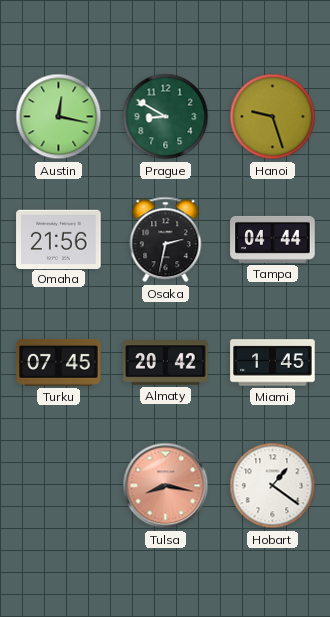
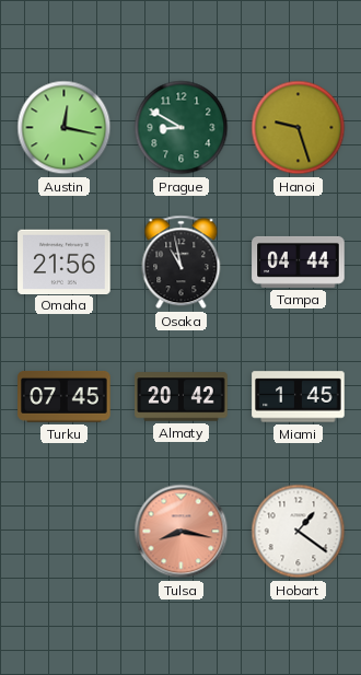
Osaka: 2:32 -> 10:58 (182, 263)
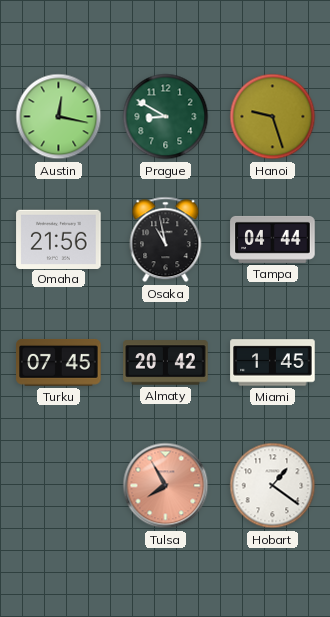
Tulsa: 8:17 -> 7:55 (166, 486)
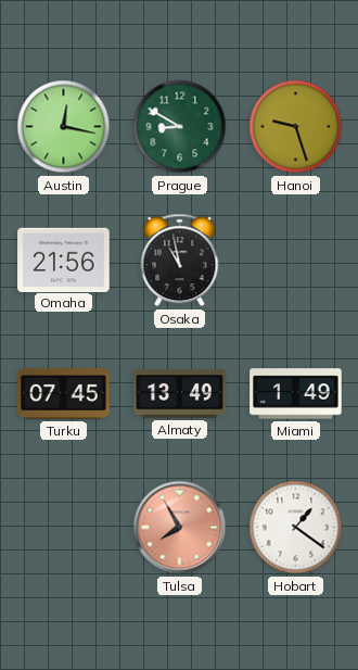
Tampa: 04:44 -> none (273, 239)
Almaty: 20:42 -> 13:49 (180, 394)
Miami: 1:45 -> 1:49 (296, 394)
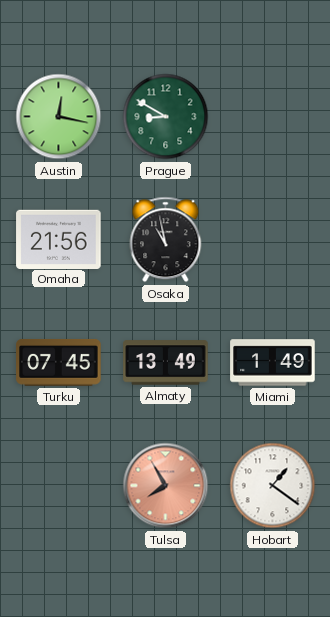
Hanoi: 9:27 -> none (296, 127)
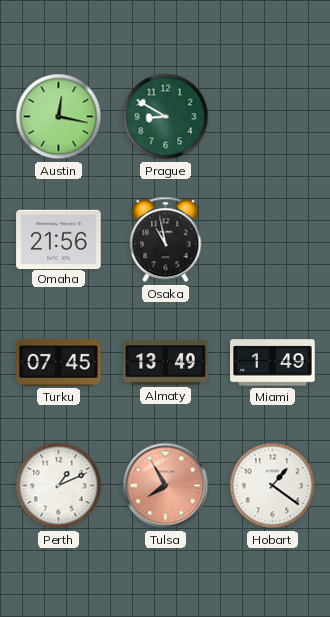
Perth: none -> 1:11 (59, 486)
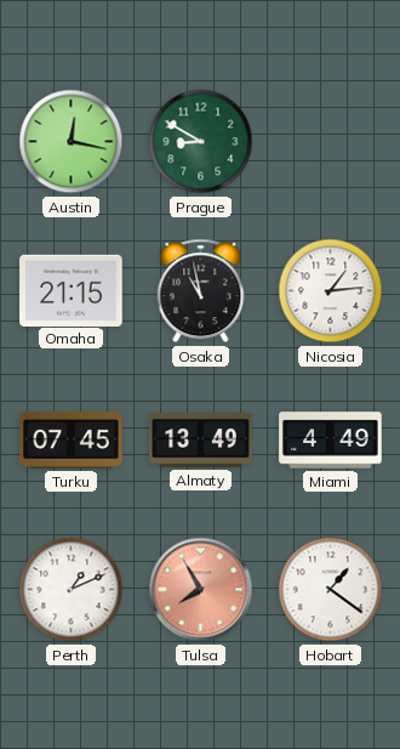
Omaha: 21:56 -> 21:15 (72, 290)
Nicosia: none -> 1:14 (331, 291)
Miami: 1:49 -> 4:49 (331, 441)
